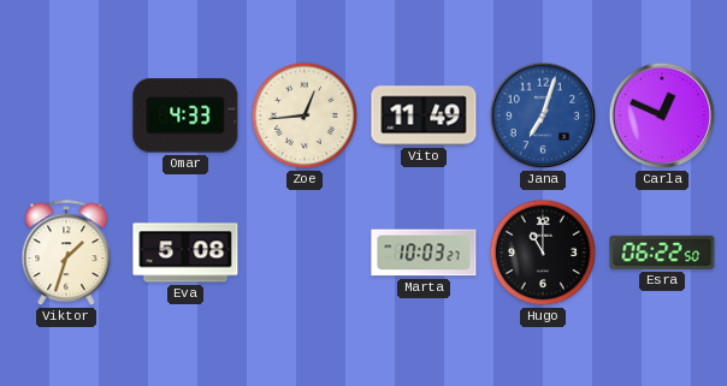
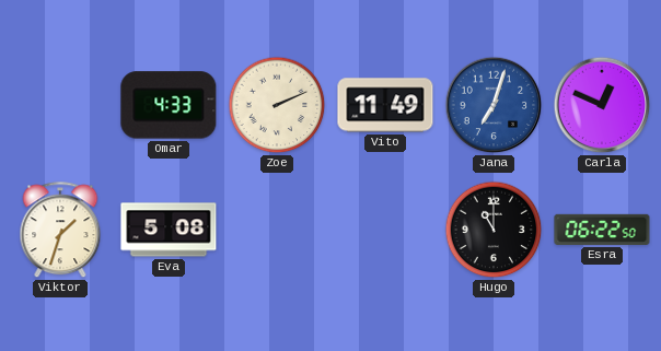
Zoe: 12:44 -> 2:11 (277, 105)
Marta: 10:03 -> none (424, 253)
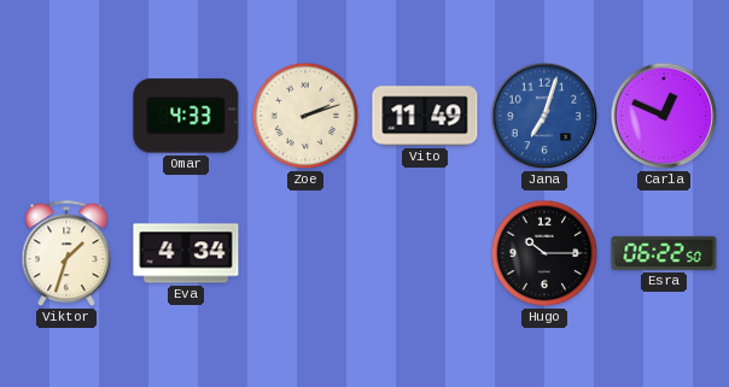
Zoe: 2:11 -> 2:12 (305, 116)
Eva: 5:08 -> 4:34 (186, 253)
Hugo: 11:00 -> 10:15 (544, 253)
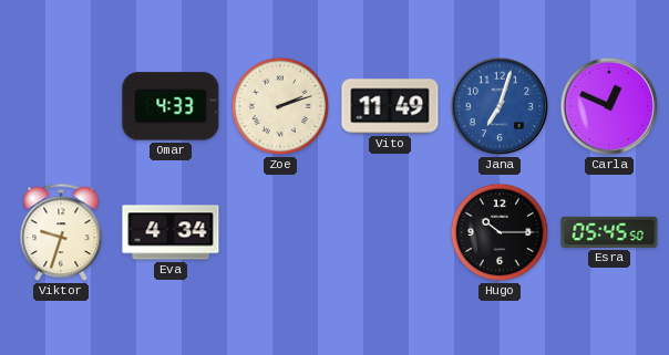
Viktor: 1:33 -> 9:33 (61, 233)
Esra: 06:22 -> 05:45 (609, 232)
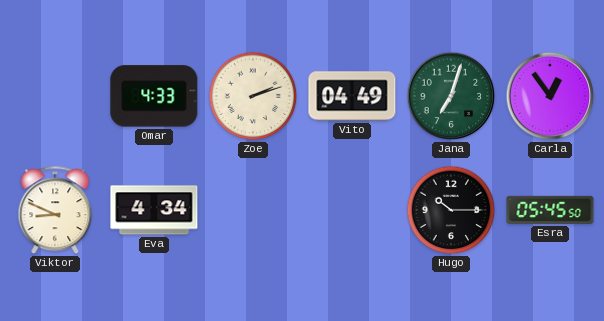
Vito: 11:49 -> 04:49 (352, 96)
Jana dial: blue -> green (451, 96)
Carla: 12:49 -> 12:54 (550, 96)
Viktor: 9:33 -> 8:49 (55, 211)
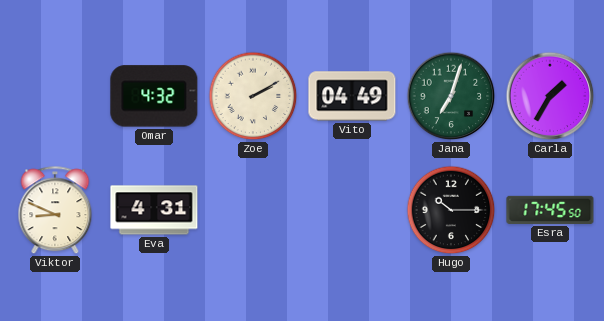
Omar: 4:33 -> 4:32 (154, 96)
Zoe: 2:12 -> 2:10 (253, 96)
Carla: 12:54 -> 1:35 (550, 96)
Eva: 4:34 -> 4:31 (154, 210)
Esra: 05:45 -> 17:45 (550, 210)
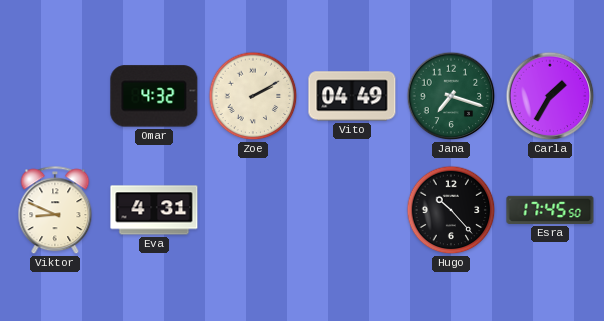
Jana: 7:03 -> 7:18 (451, 96)
Hugo: 10:15 -> 10:23 (451, 210)
